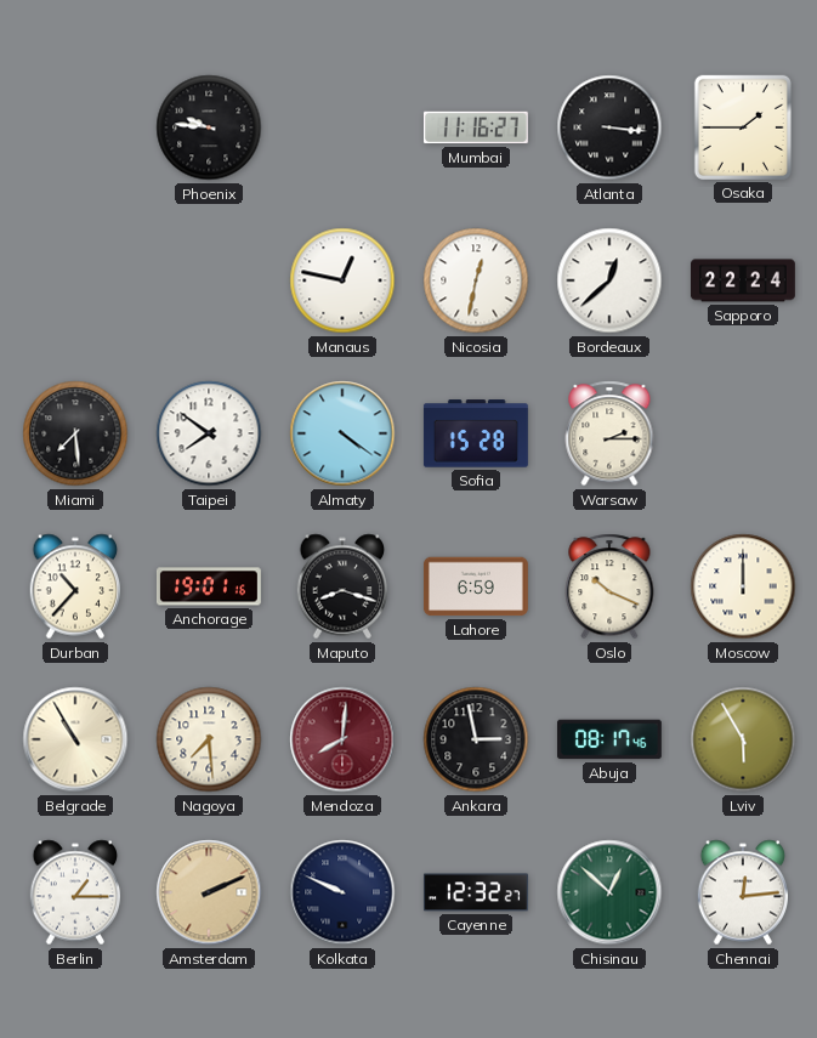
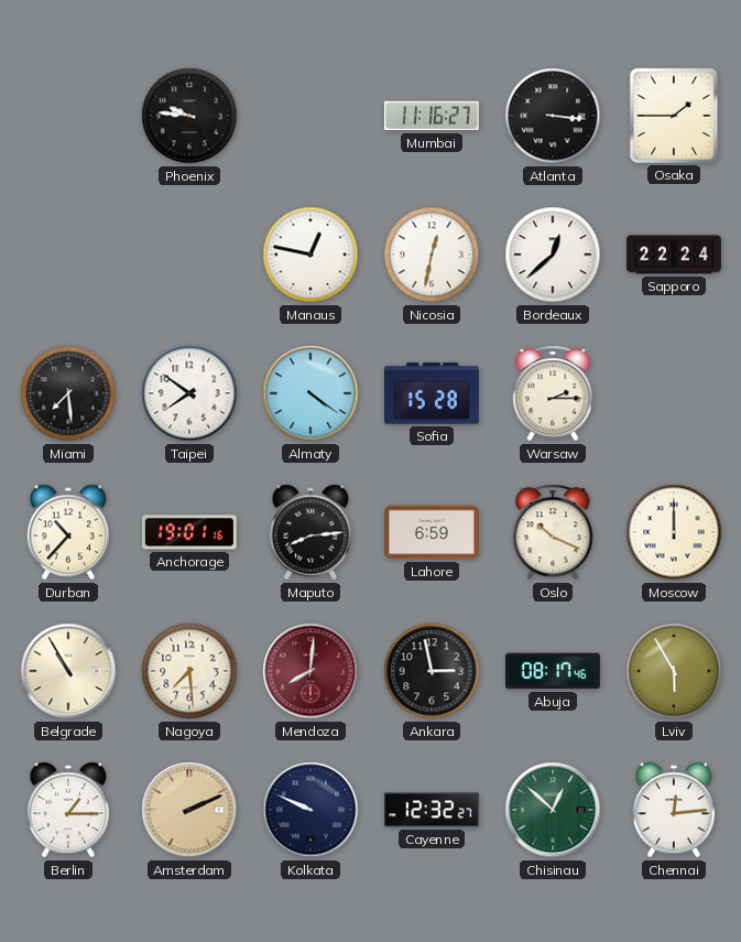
Maputo: 8:18 -> 8:14 (310, 532)
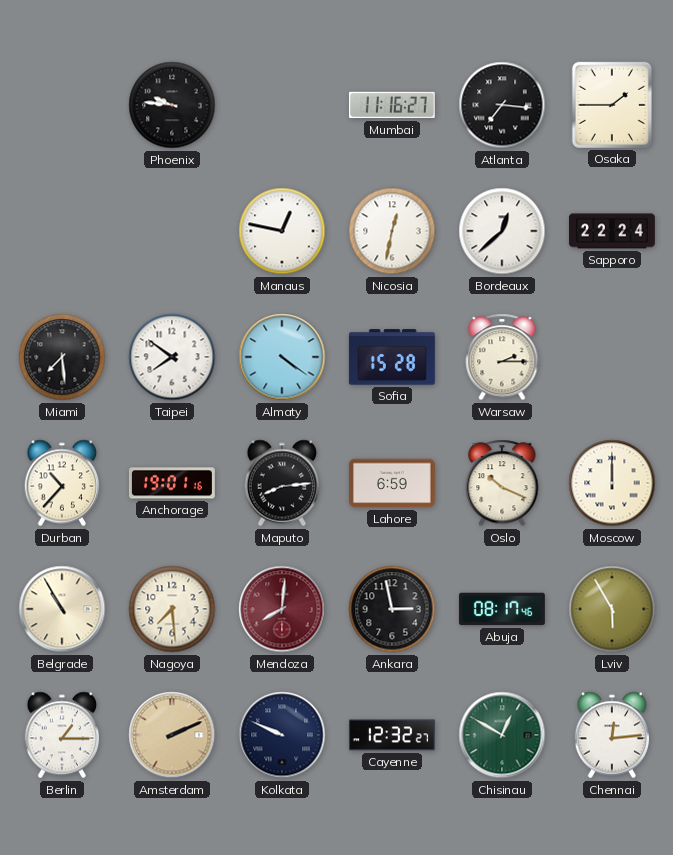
Atlanta: 3:16 -> 7:16 (502, 105)
Chisinau: 12:52 -> 12:50 (502, 735)
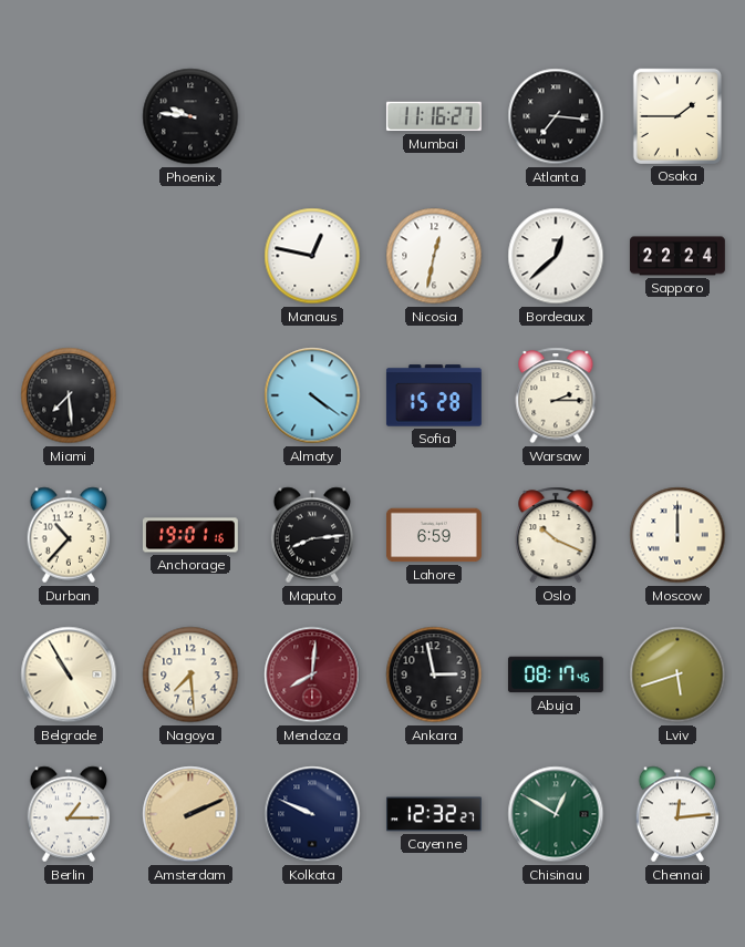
Taipei: 7:51 -> none (172, 357)
Lviv: 5:55 -> 5:42 (677, 675)
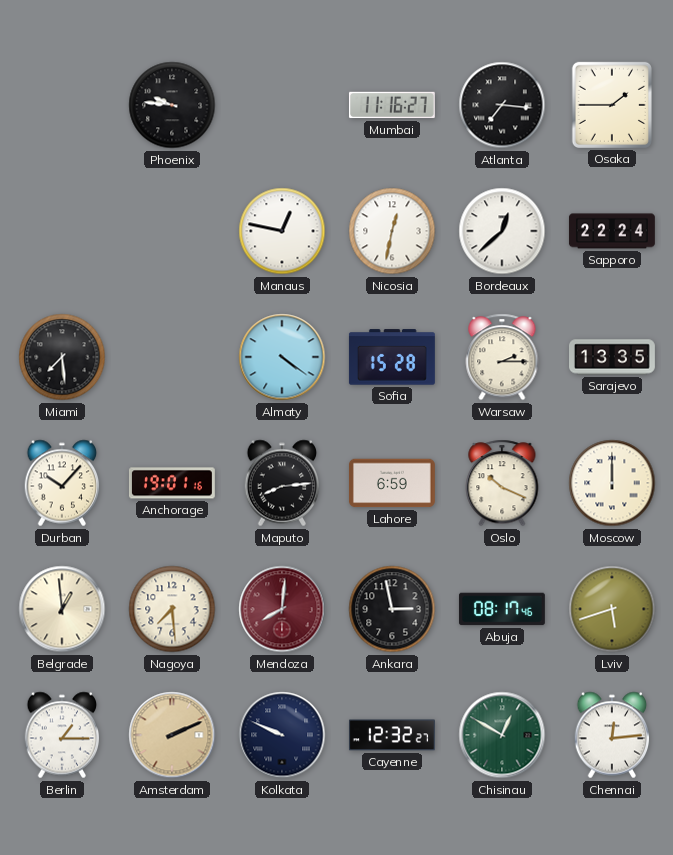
Sarajevo: none -> 13:35 (613, 357)
Durban: 10:37 -> 10:07 (62, 483)
Belgrade: 10:55 -> 12:59 (62, 609)
